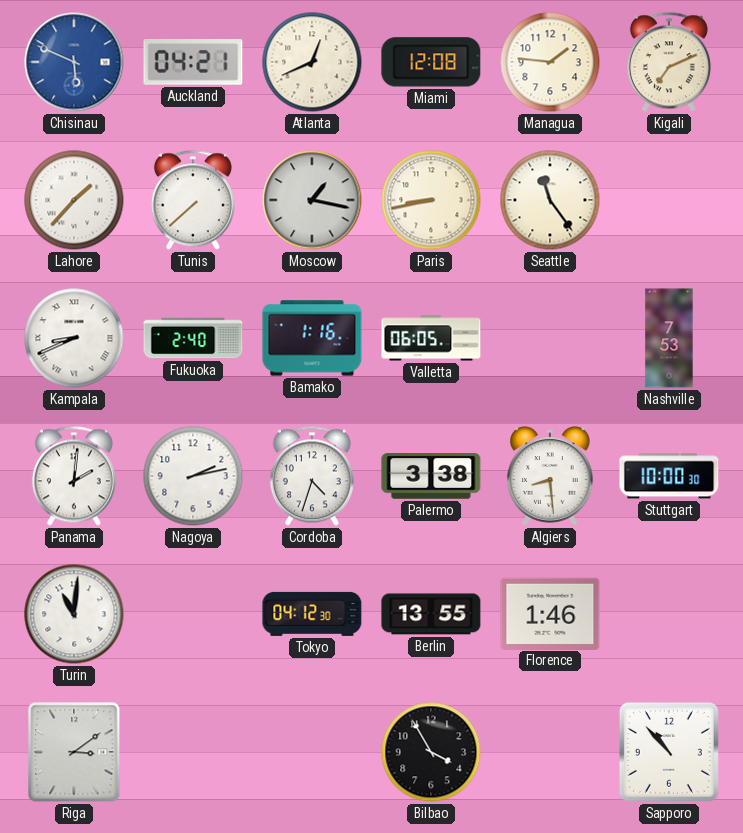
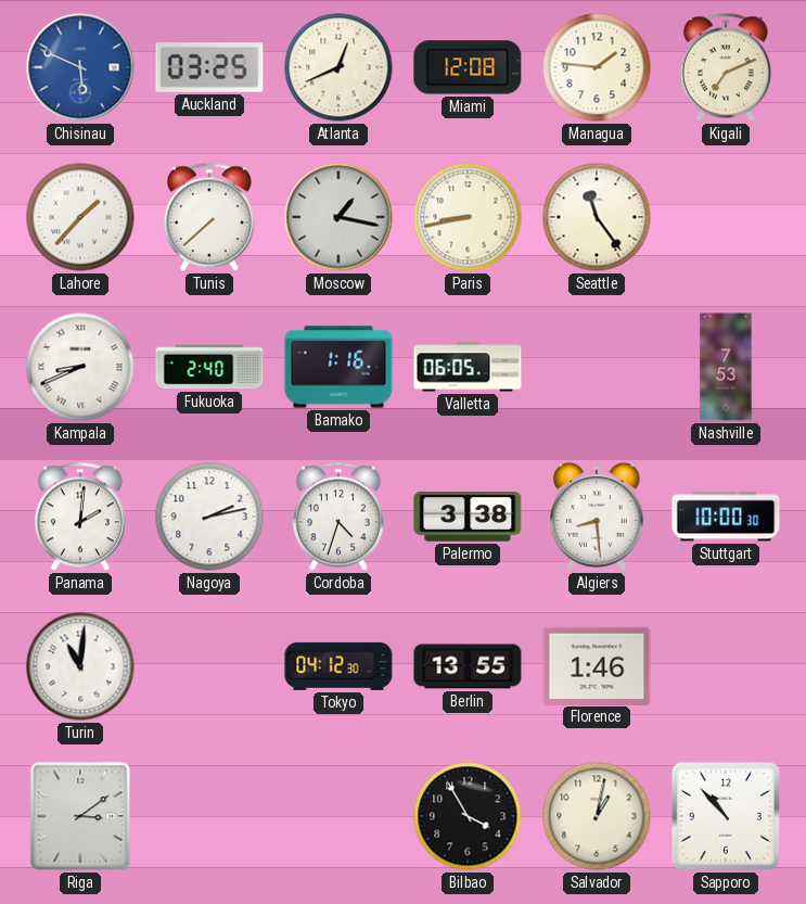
Auckland: 04:21 -> 03:25 (209, 68)
Salvador: none -> 1:02 (597, 816)
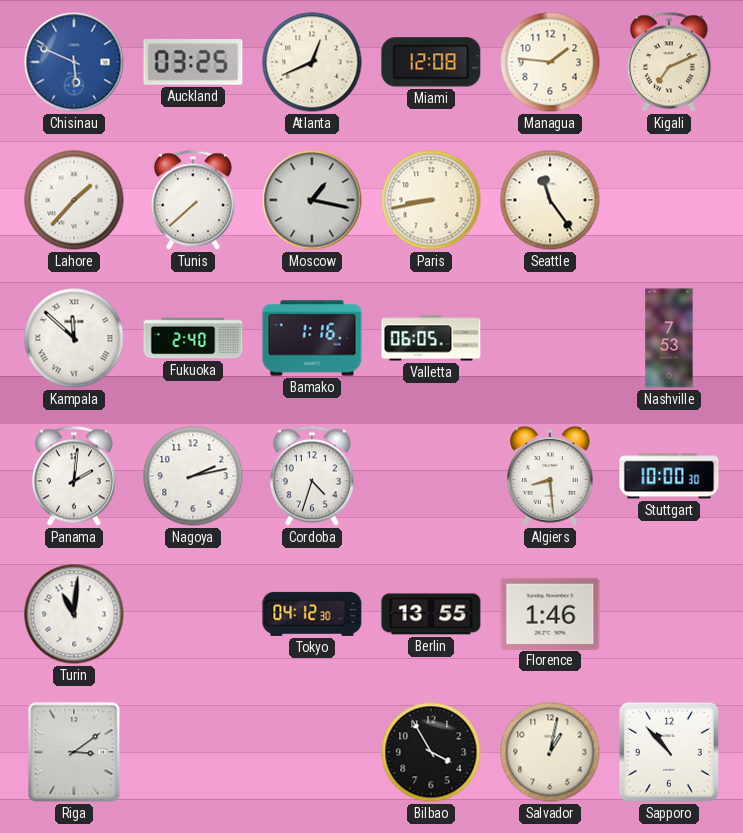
Kampala: 8:41 -> 11:52 (74, 338)
Palermo: 3:38 -> none (468, 517)
